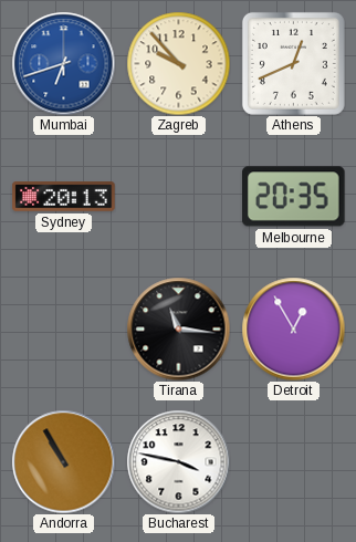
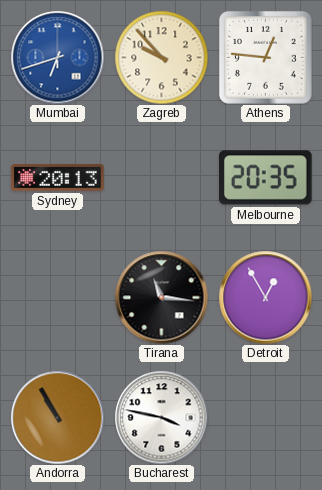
Athens: 12:41 -> 12:46 (265, 57)
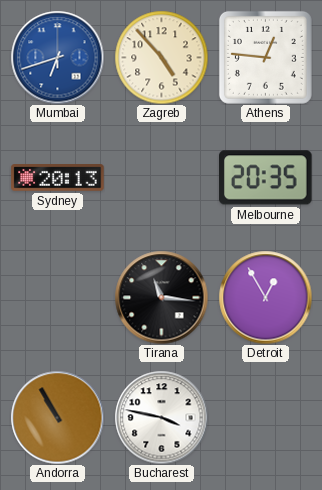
Zagreb: 9:53 -> 4:53 (161, 57)
